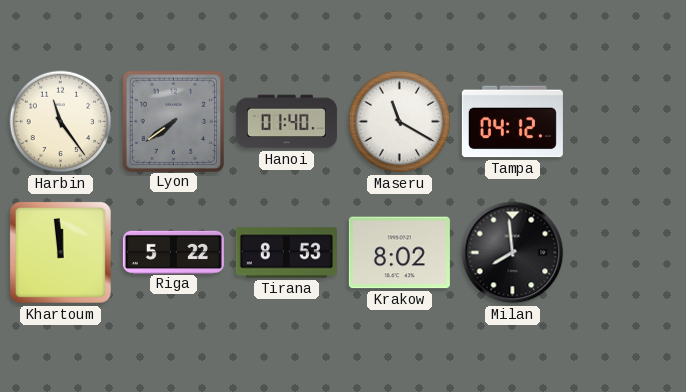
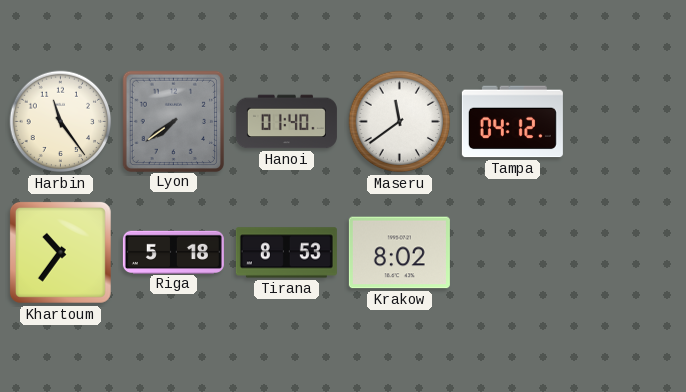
Maseru: 11:20 -> 11:39 (400, 122)
Khartoum: 11:59 -> 10:36 (60, 252)
Riga: 5:22 -> 5:18 (173, 252)
Milan: 7:59 -> none (513, 253)
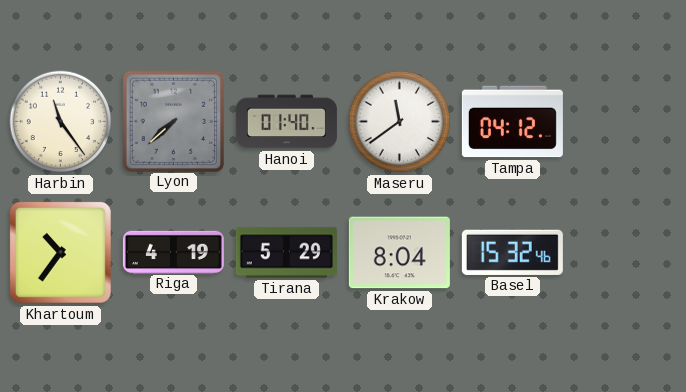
Lyon: 7:39 -> 7:38 (173, 121)
Riga: 5:18 -> 4:19 (173, 252)
Tirana: 8:53 -> 5:29 (286, 253)
Krakow: 8:02 -> 8:04 (399, 253)
Basel: none -> 15:32 (512, 252)
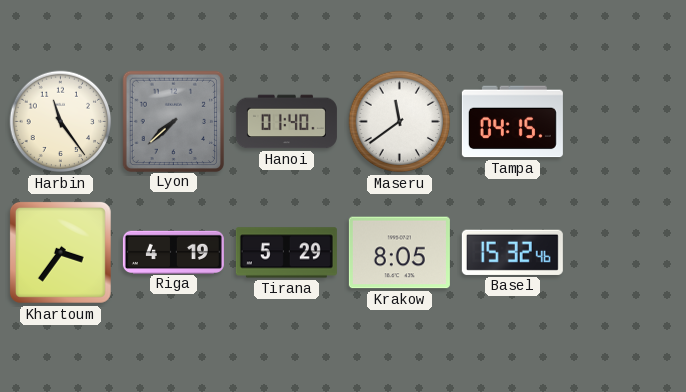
Tampa: 04:12 -> 04:15 (512, 122)
Khartoum: 10:36 -> 3:36 (60, 252)
Krakow: 8:04 -> 8:05 (399, 253)
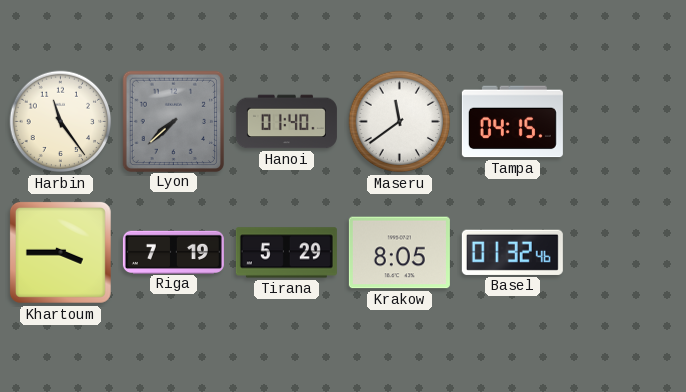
Khartoum: 3:36 -> 3:45 (60, 252)
Riga: 4:19 -> 7:19 (173, 252)
Basel: 15:32 -> 01:32 (512, 252)
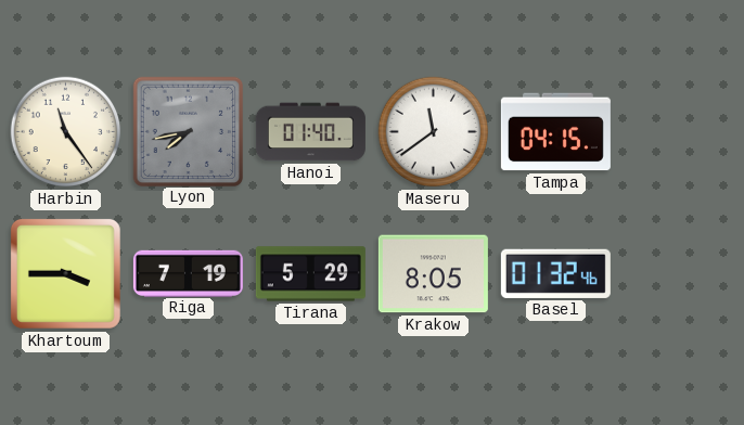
Lyon: 7:38 -> 7:43 (188, 131)
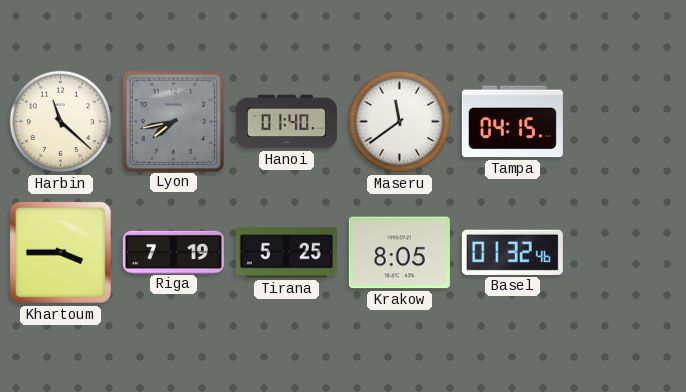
Harbin: 11:24 -> 11:22 (61, 122)
Tirana: 5:29 -> 5:25 (286, 253)
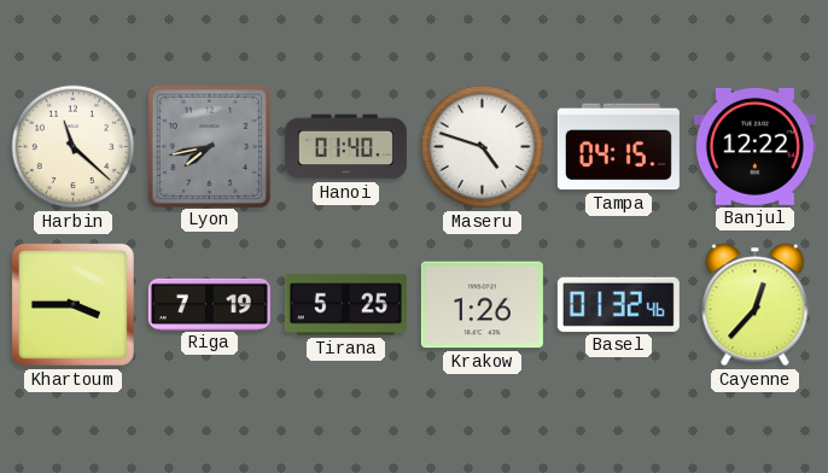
Maseru: 11:39 -> 4:48 (483, 147)
Banjul: none -> 12:22 (754, 146)
Krakow: 8:05 -> 1:26 (482, 305)
Cayenne: none -> 12:37 (756, 305)
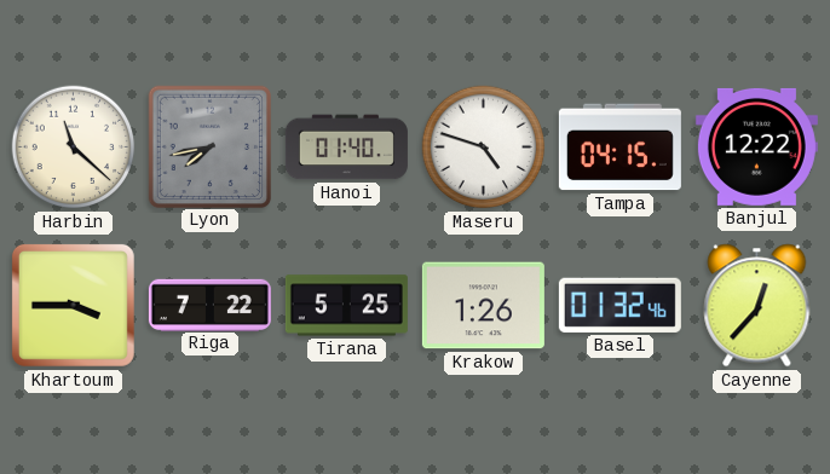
Riga: 7:19 -> 7:22 (209, 305)
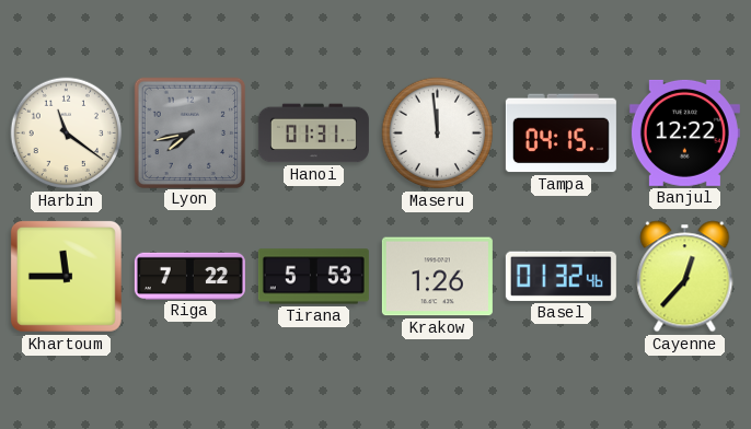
Harbin: 11:22 -> 11:21 (67, 134)
Hanoi: 01:40 -> 01:31 (313, 134)
Maseru: 4:48 -> 11:59 (438, 134)
Khartoum: 3:45 -> 11:45 (66, 276)
Tirana: 5:25 -> 5:53 (313, 277)
